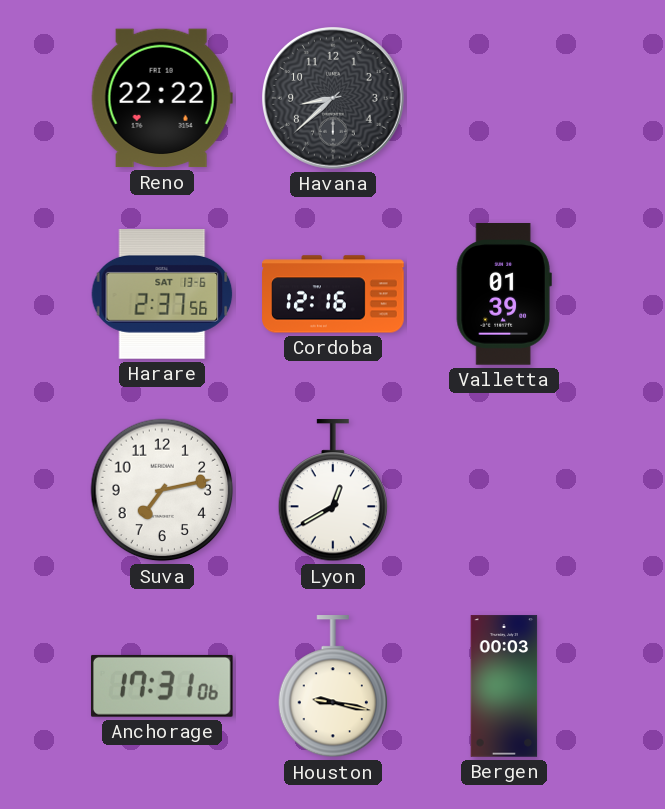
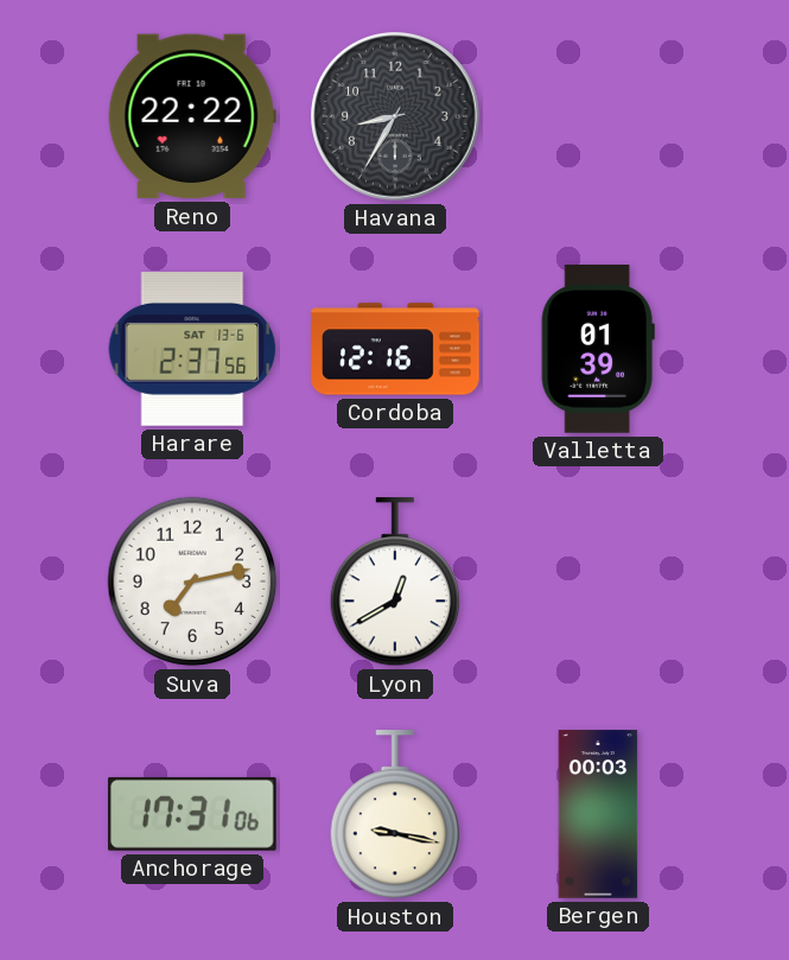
Havana: 8:38 -> 8:35 (396, 117)
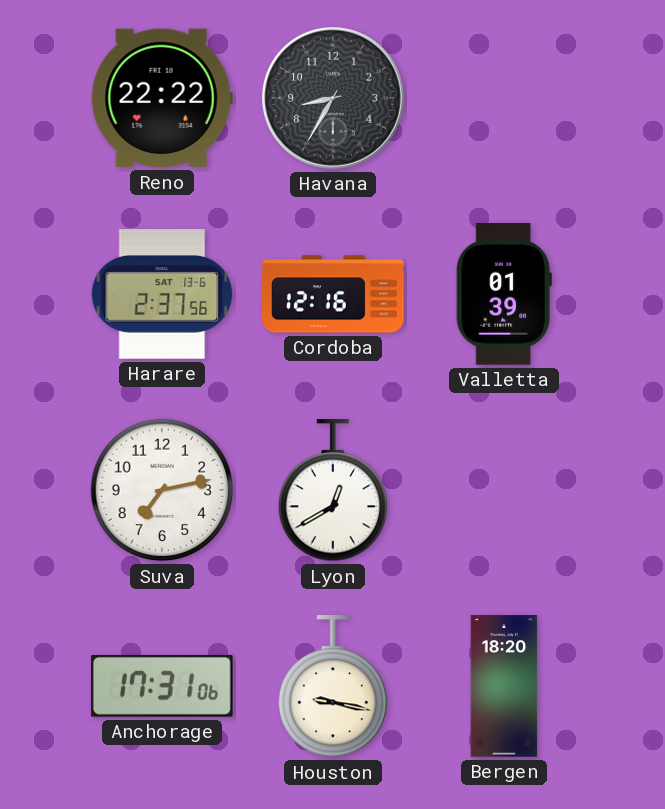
Bergen: 00:03 -> 18:20 (504, 686)
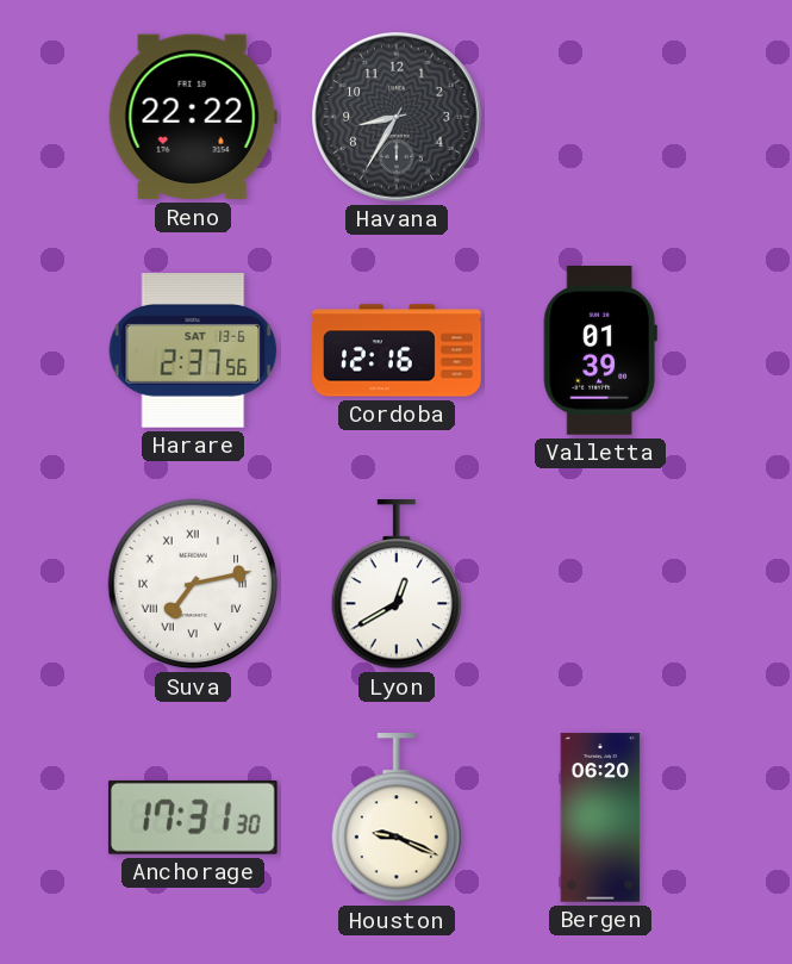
Suva numerals: Arabic -> Roman (193, 584)
Anchorage: 17:31:06 -> 17:31:30 (193, 817)
Houston: 9:17 -> 9:19 (397, 819)
Bergen: 18:20 -> 06:20 (600, 817)
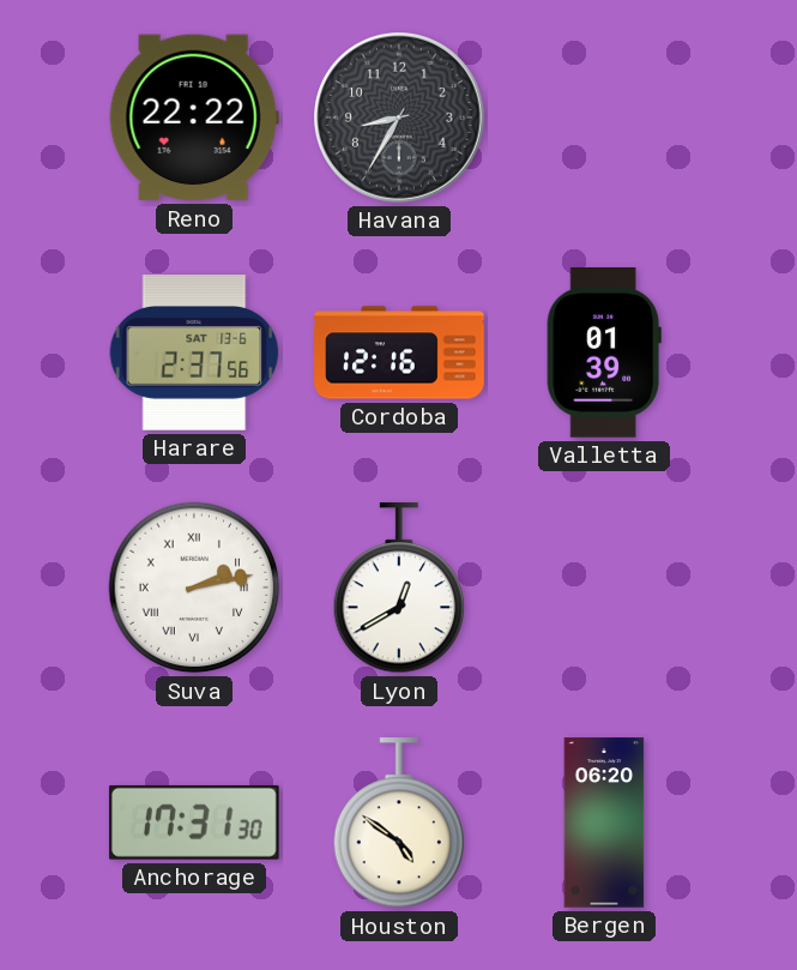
Suva: 7:13 -> 2:13 (194, 588)
Houston: 9:19 -> 4:51 (399, 824)
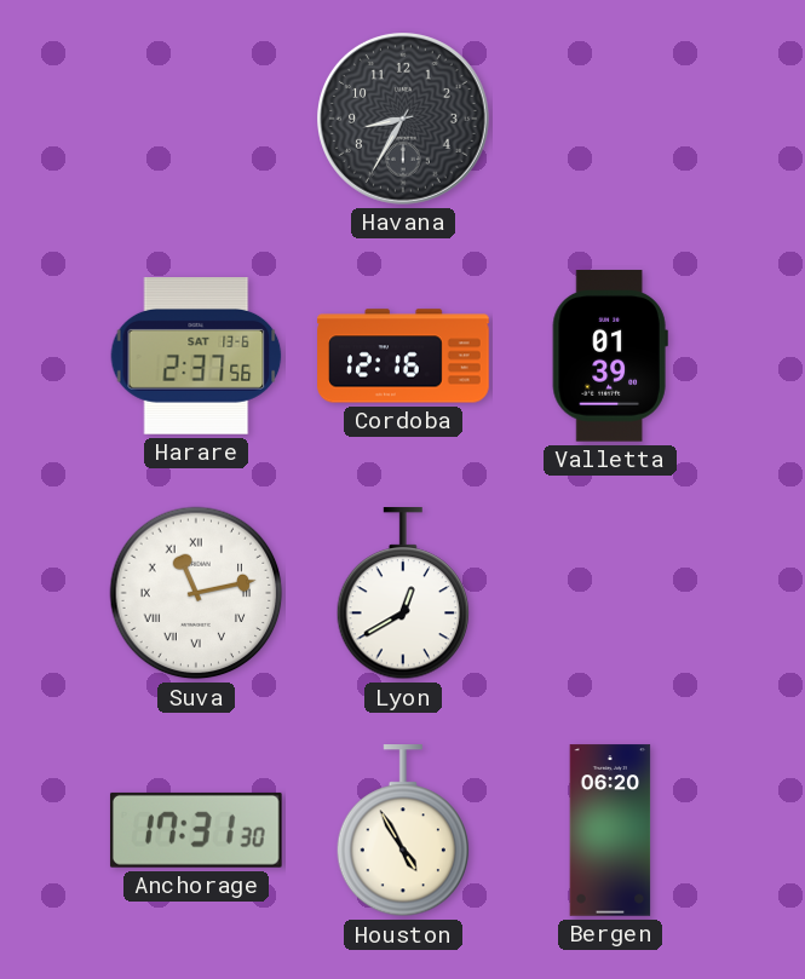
Reno: 22:22 -> none (194, 118)
Suva: 2:13 -> 11:13 (196, 593)
Houston: 4:51 -> 4:55 (403, 831)
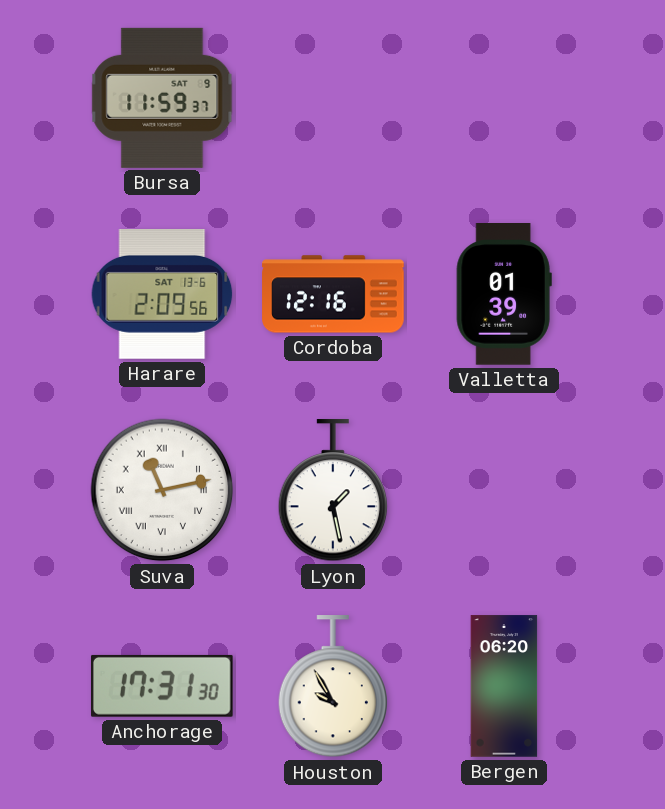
Bursa: none -> 11:59 (162, 98)
Havana: 8:35 -> none (404, 120)
Harare: 2:37 -> 2:09 (162, 295)
Lyon: 12:40 -> 1:28 (333, 491)
Houston: 4:55 -> 9:55 (333, 687)
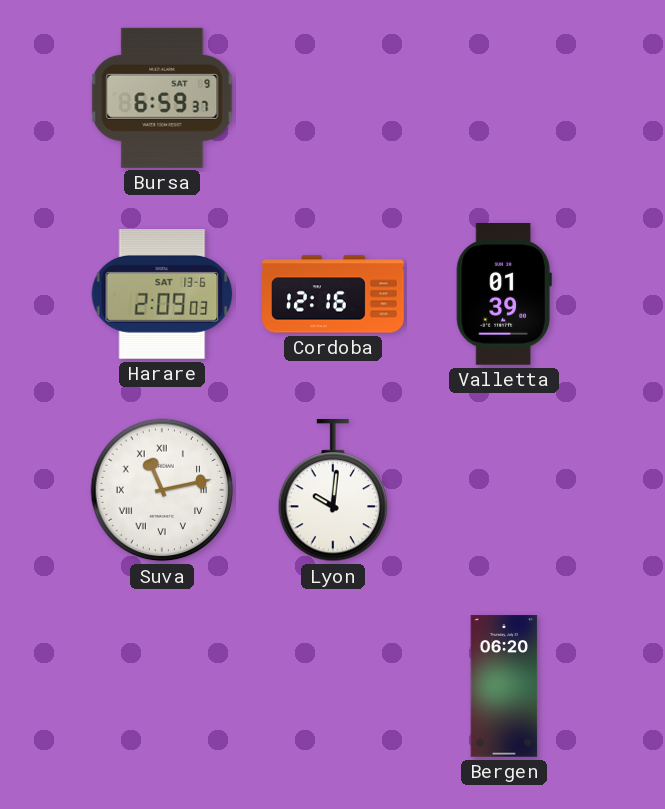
Bursa: 11:59 -> 6:59 (162, 98)
Harare: 2:09:56 -> 2:09:03 (162, 295)
Lyon: 1:28 -> 10:01 (333, 491)
Anchorage: 17:31 -> none (162, 686)
Houston: 9:55 -> none (333, 687)
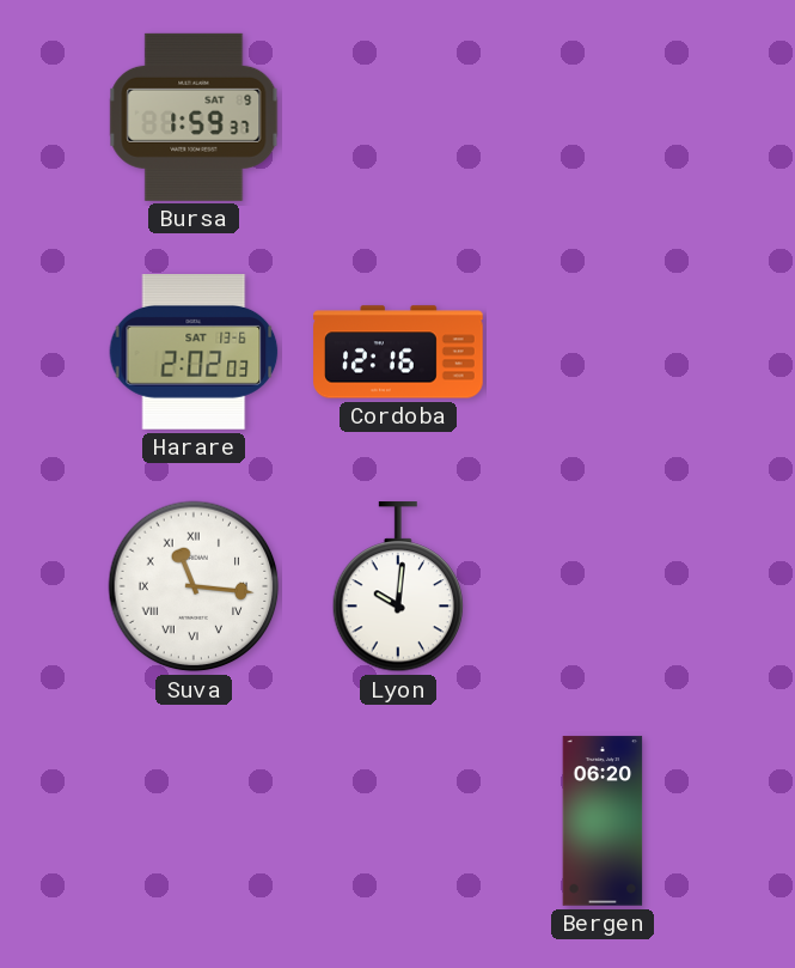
Bursa: 6:59 -> 1:59 (194, 117)
Harare: 2:09 -> 2:02 (194, 353)
Valletta: 01:39 -> none (504, 295)
Suva: 11:13 -> 11:16 (194, 586)
